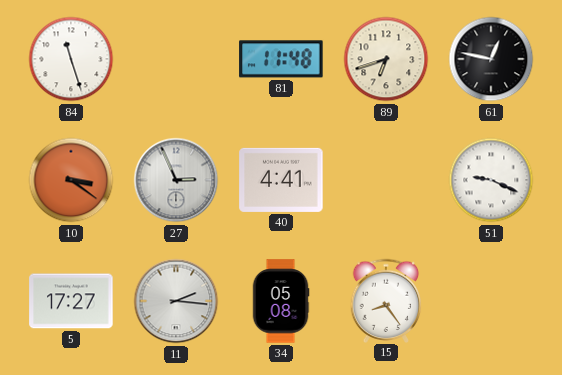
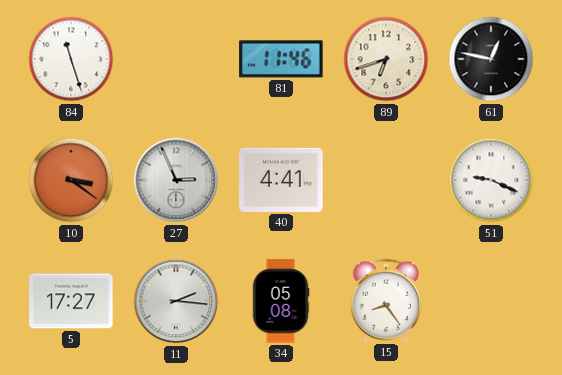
81: 11:48 -> 11:46 (281, 59)
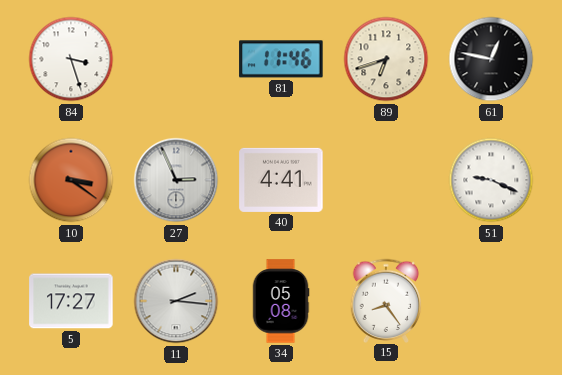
84: 11:27 -> 3:27 (71, 59)
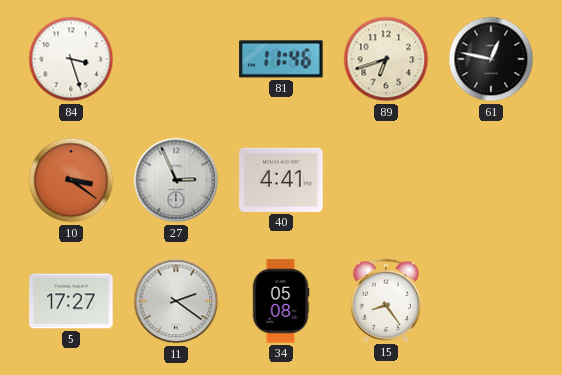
51: 9:19 -> none (491, 180)
11: 2:16 -> 2:21 (176, 301)
